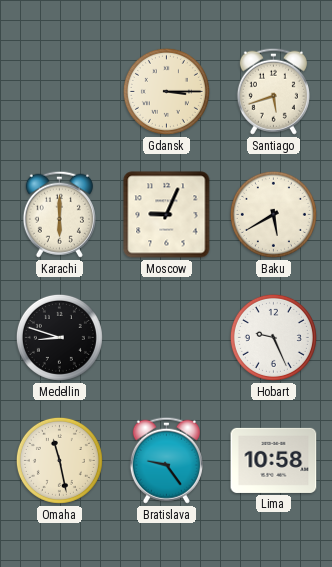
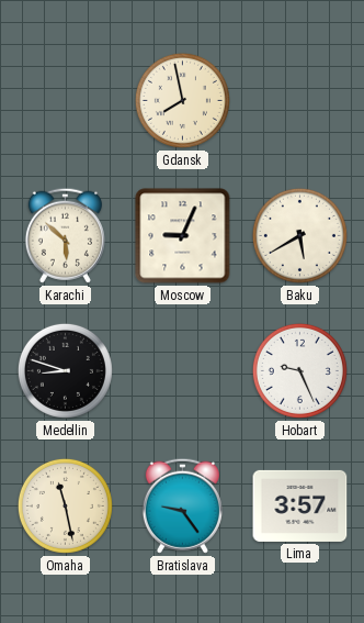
Gdansk: 3:15 -> 7:58 (182, 100)
Santiago: 5:42 -> none (273, 91)
Karachi: 6:00 -> 5:52 (65, 235)
Lima: 10:58 -> 3:57 (300, 505)
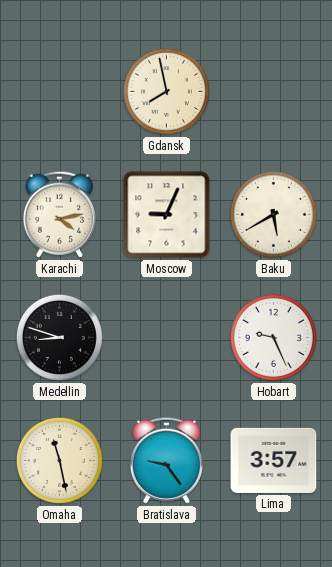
Karachi: 5:52 -> 4:13 (59, 214)
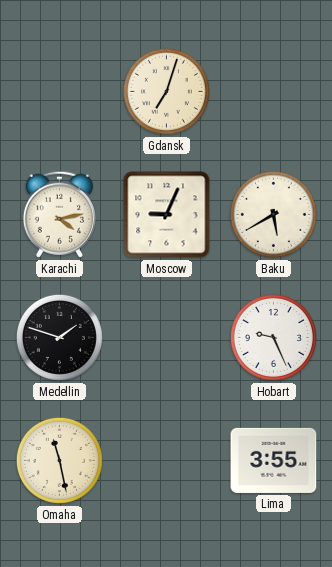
Gdansk: 7:58 -> 7:03 (166, 91)
Medellin: 8:48 -> 1:48 (59, 337)
Bratislava: 9:24 -> none (166, 460)
Lima: 3:57 -> 3:55 (274, 460)
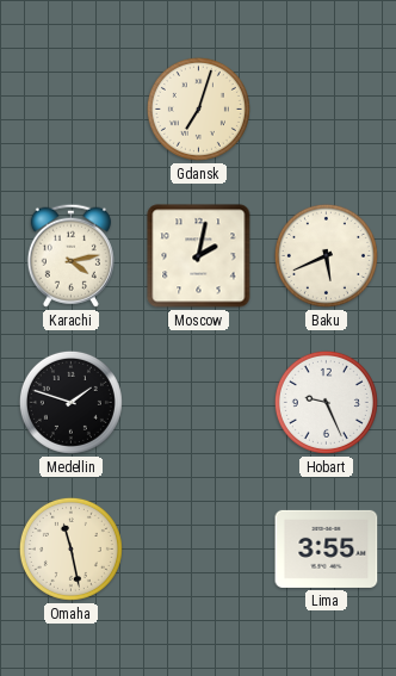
Moscow: 9:04 -> 2:02 (199, 256)
Baku: 5:40 -> 5:41 (326, 255)
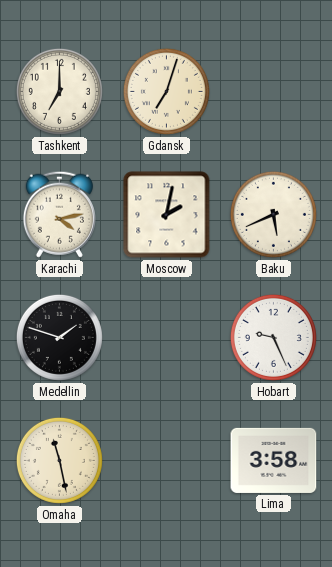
Tashkent: none -> 7:00 (59, 91)
Lima: 3:55 -> 3:58 (274, 460)
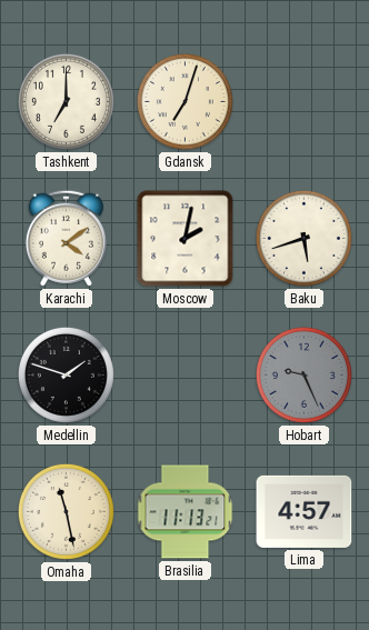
Karachi: 4:13 -> 4:09 (66, 238)
Baku: 5:41 -> 5:42 (303, 238)
Hobart dial: white -> grey (303, 374)
Brasilia: none -> 11:13 (186, 512)
Lima: 3:58 -> 4:57 (305, 511)
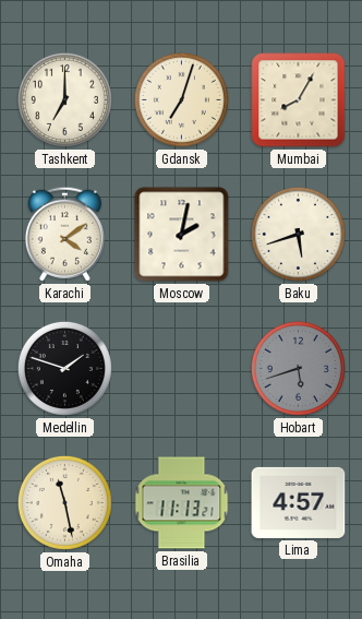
Mumbai: none -> 8:05 (299, 100)
Hobart: 9:26 -> 5:42 (298, 368)
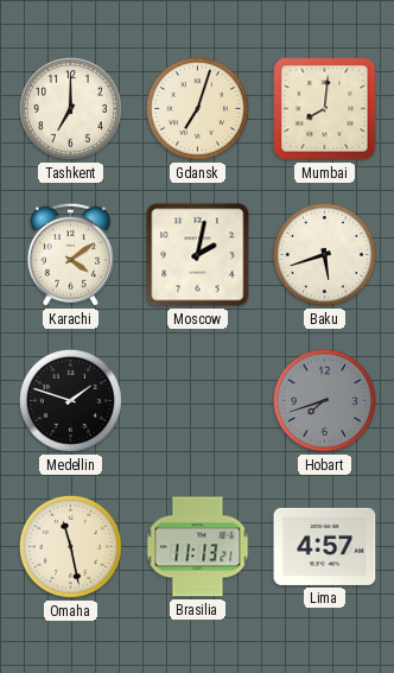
Mumbai: 8:05 -> 8:01 (325, 109)
Hobart: 5:42 -> 7:42 (324, 400)
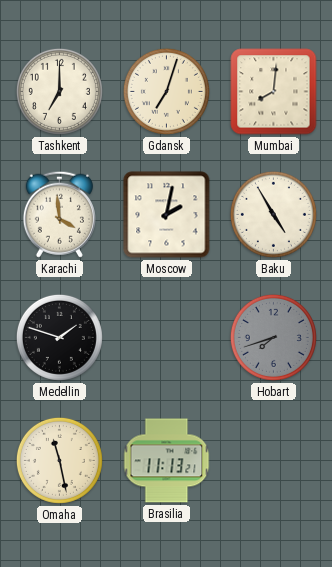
Karachi: 4:09 -> 3:59 (59, 214)
Baku: 5:42 -> 4:55 (273, 214)
Lima: 4:57 -> none (325, 546)
